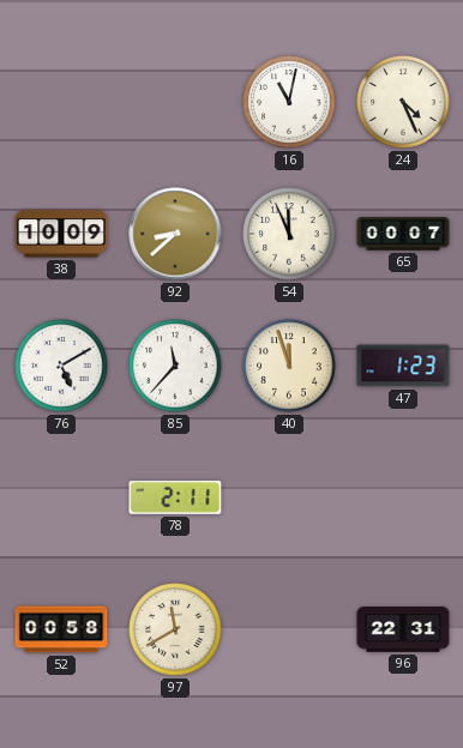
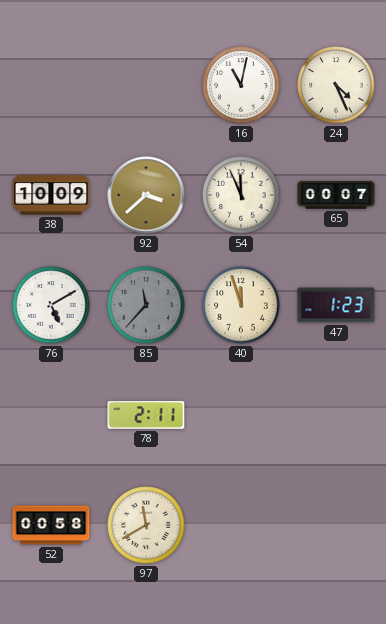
92: 8:38 -> 3:38 (146, 195)
85 dial: white -> grey (146, 305)
96: 22:31 -> none (403, 629)
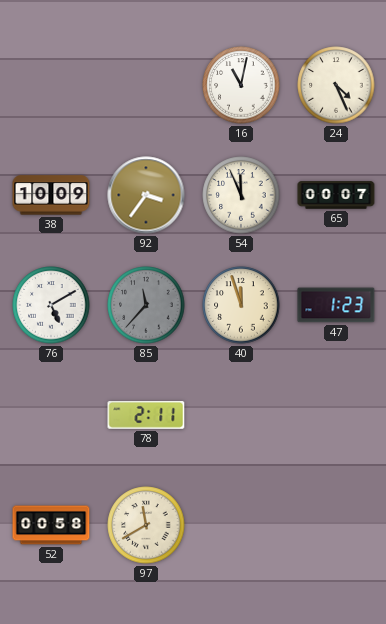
92: 3:38 -> 3:36 (146, 195)
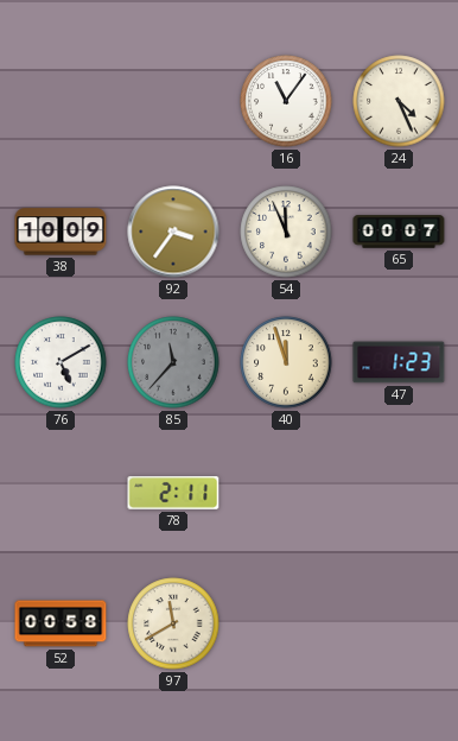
16: 11:02 -> 11:06 (286, 101)
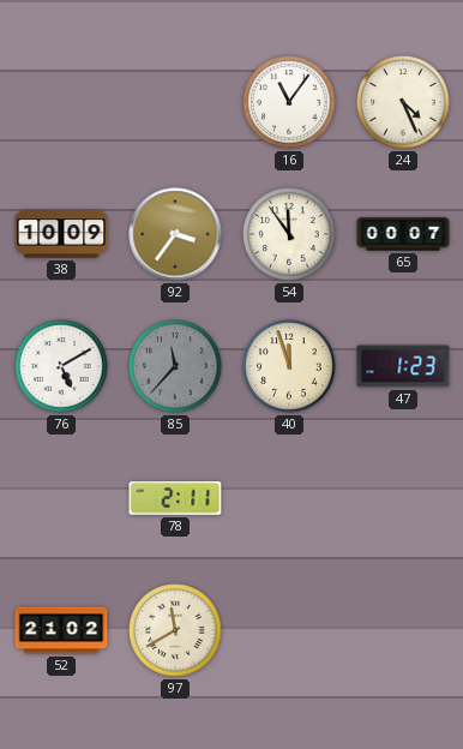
54: 11:56 -> 11:54 (289, 234)
52: 00:58 -> 21:02 (61, 630)
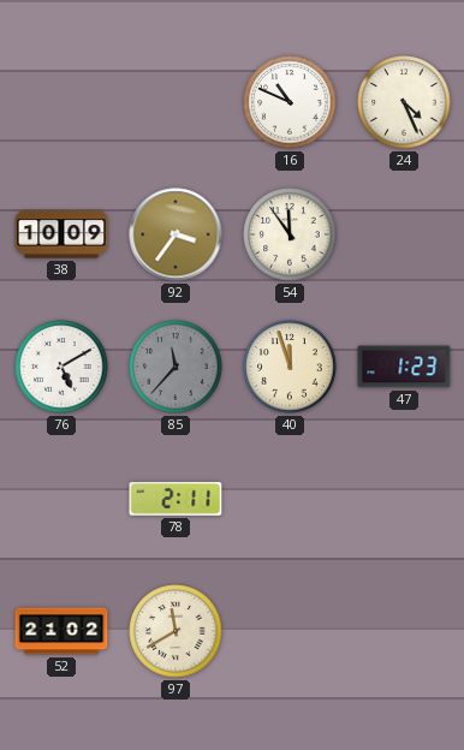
16: 11:06 -> 10:49 (290, 102)
65: 00:07 -> none (403, 234)
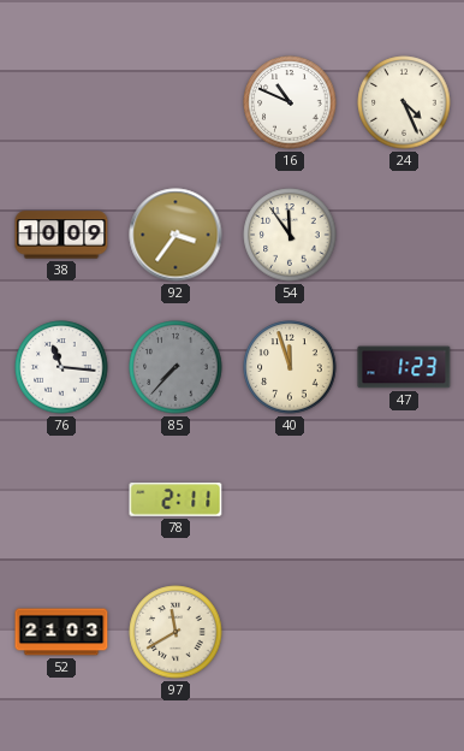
76: 5:10 -> 11:16 (61, 367)
85: 11:37 -> 7:37 (176, 367)
52: 21:02 -> 21:03 (61, 632)
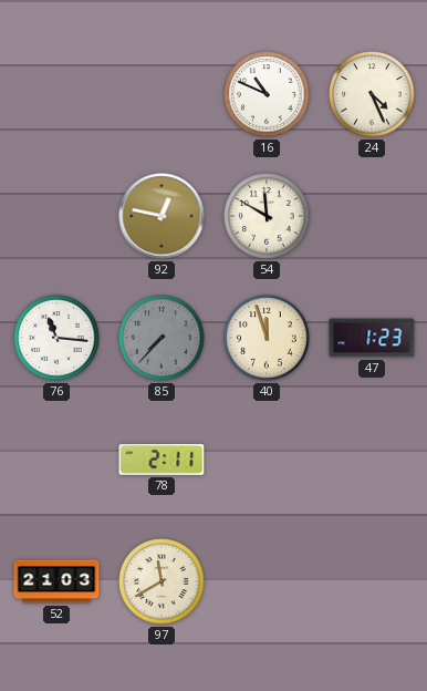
38: 10:09 -> none (61, 235)
92: 3:36 -> 12:47 (162, 216)
54: 11:54 -> 11:50 (267, 216)
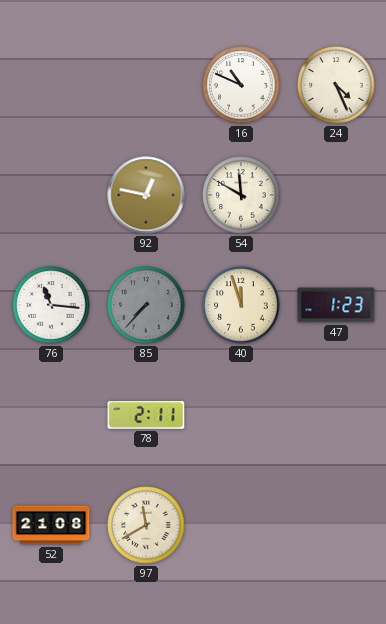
52: 21:03 -> 21:08 (51, 525)
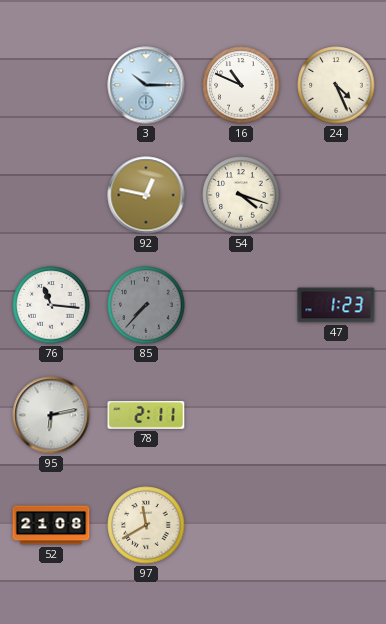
3: none -> 10:15 (146, 85)
54: 11:50 -> 4:18 (241, 195)
40: 11:57 -> none (241, 305)
95: none -> 6:13 (51, 415)
